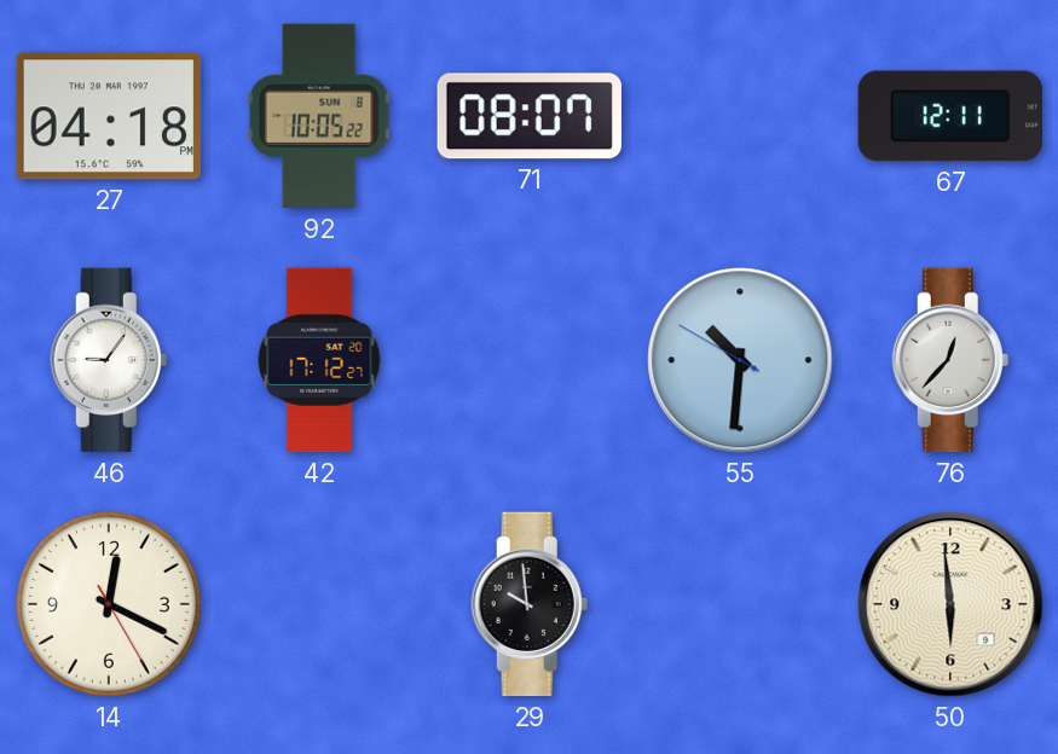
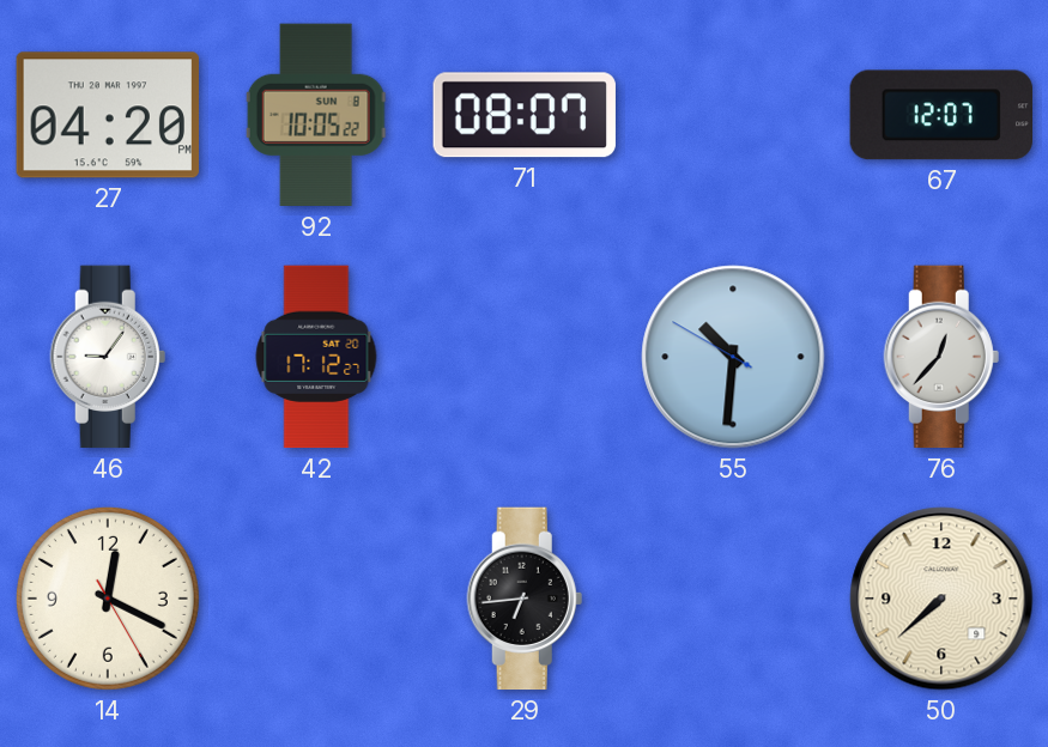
27: 04:18 -> 04:20 (107, 115)
67: 12:11 -> 12:07 (940, 115)
29: 9:59 -> 6:44 (525, 599)
50: 5:59 -> 7:38 (941, 599)
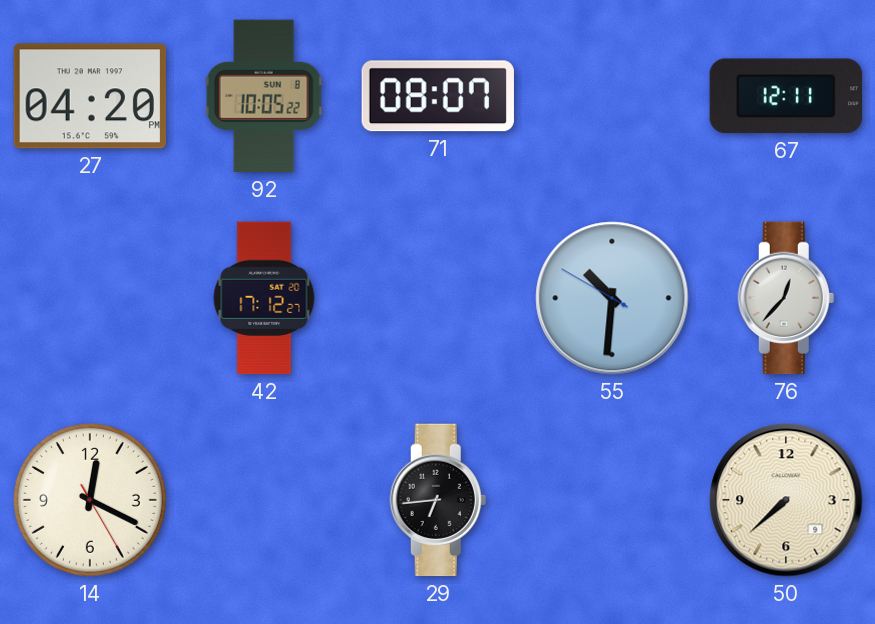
67: 12:07 -> 12:11 (785, 96)
46: 9:06 -> none (108, 357)
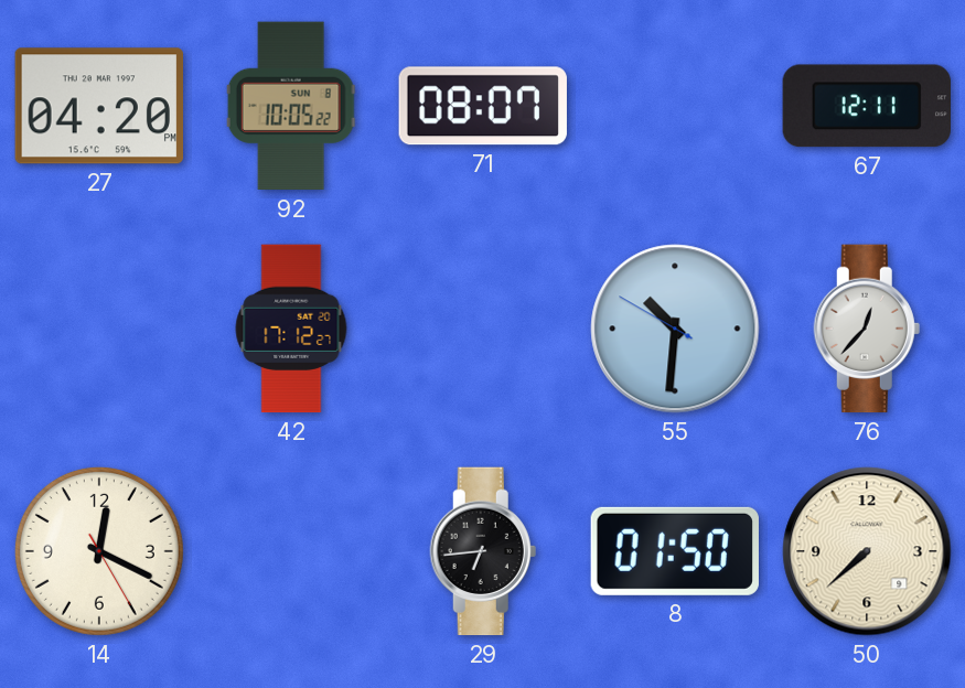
8: none -> 01:50 (674, 551)
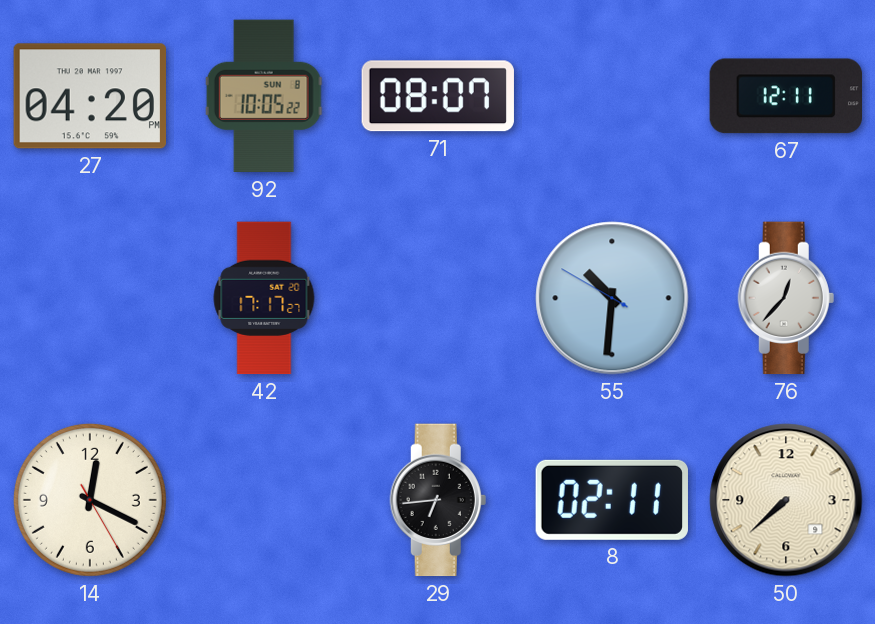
42: 17:12 -> 17:17 (264, 298)
8: 01:50 -> 02:11 (611, 500)
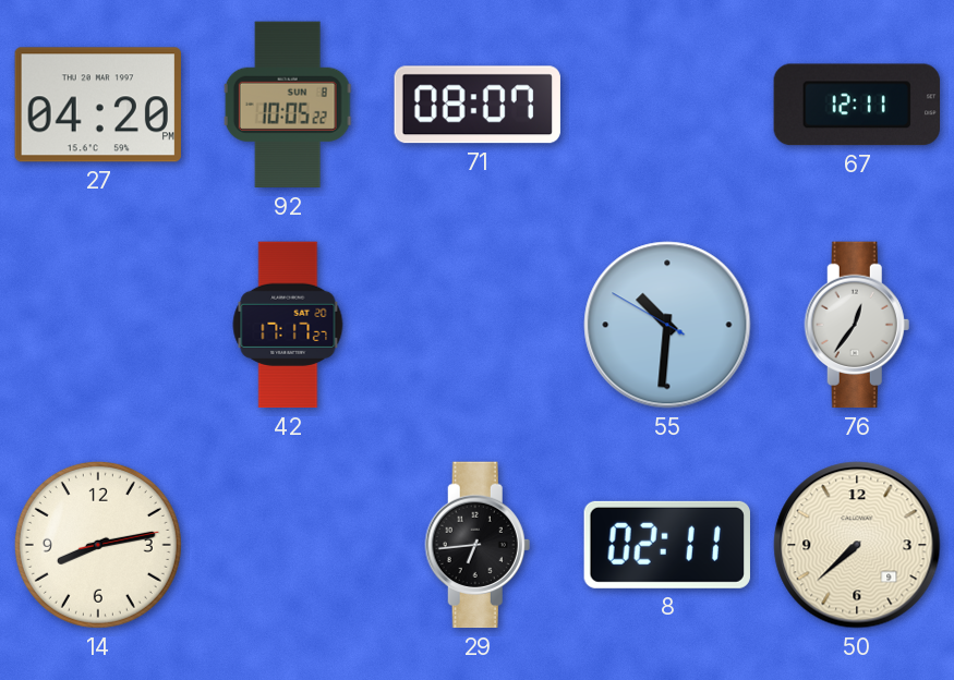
76: 12:37 -> 12:36 (857, 325)
14: 12:19 -> 8:13 (98, 545)
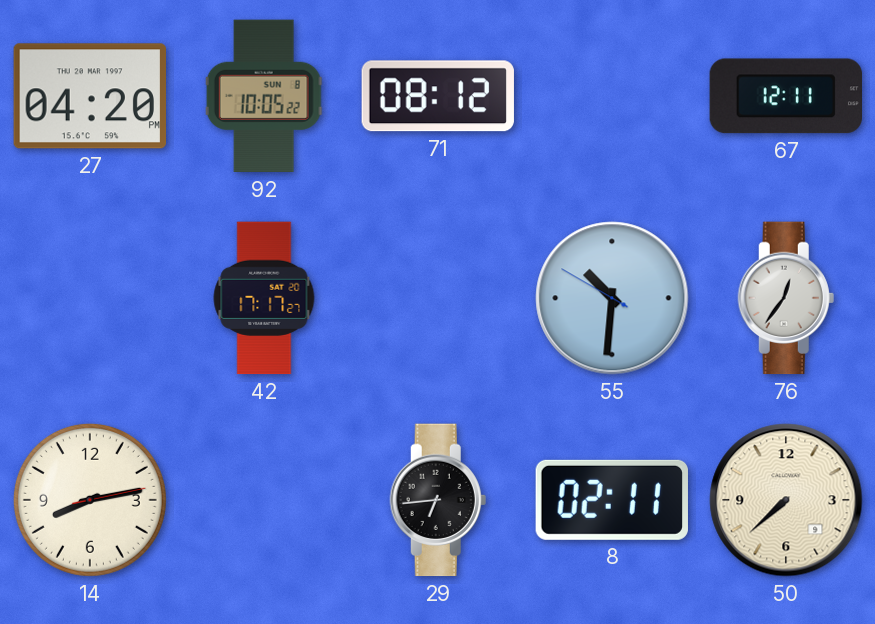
71: 08:07 -> 08:12 (438, 96)
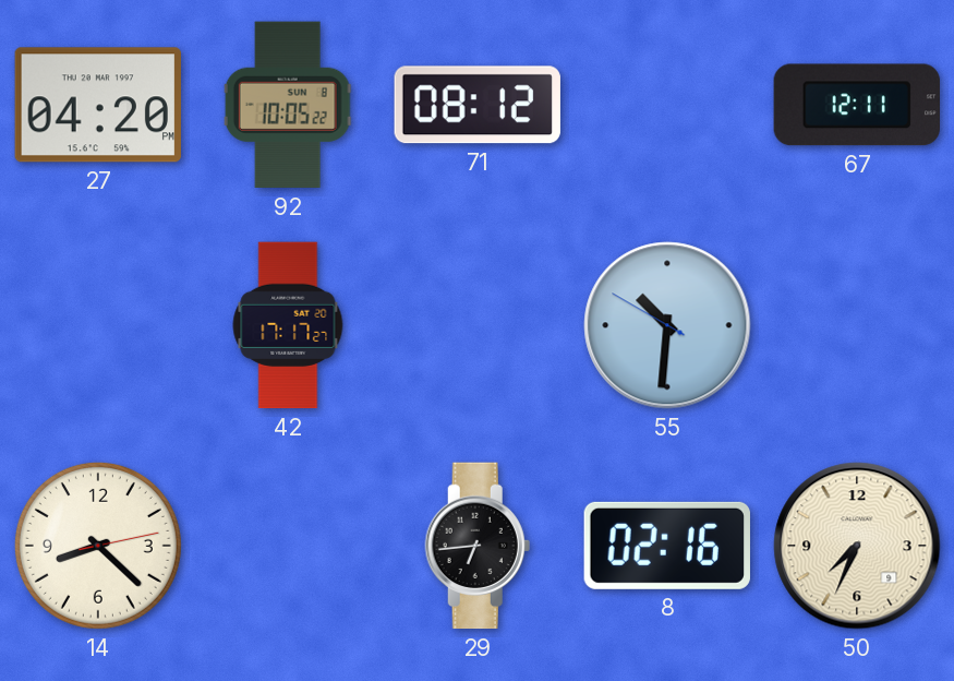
76: 12:36 -> none (786, 298)
14: 8:13 -> 8:22 (98, 546)
8: 02:11 -> 02:16 (666, 546)
50: 7:38 -> 7:34 (857, 546)
